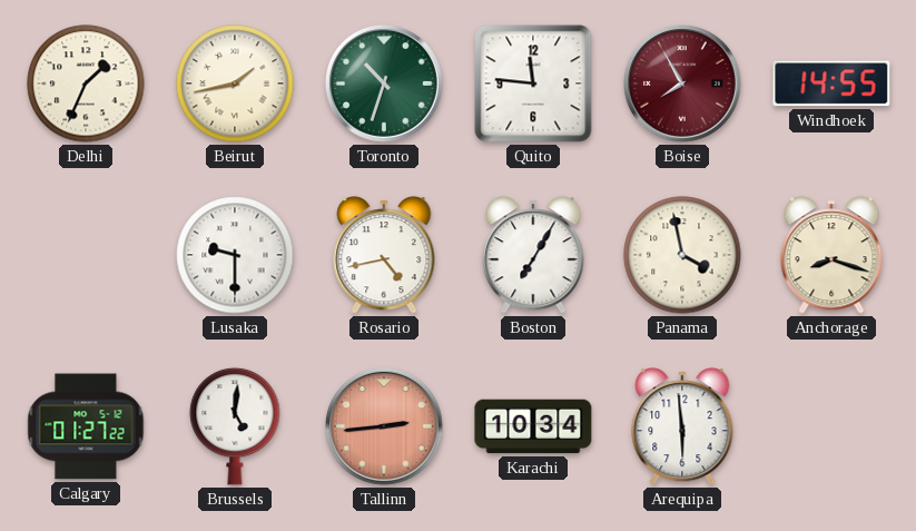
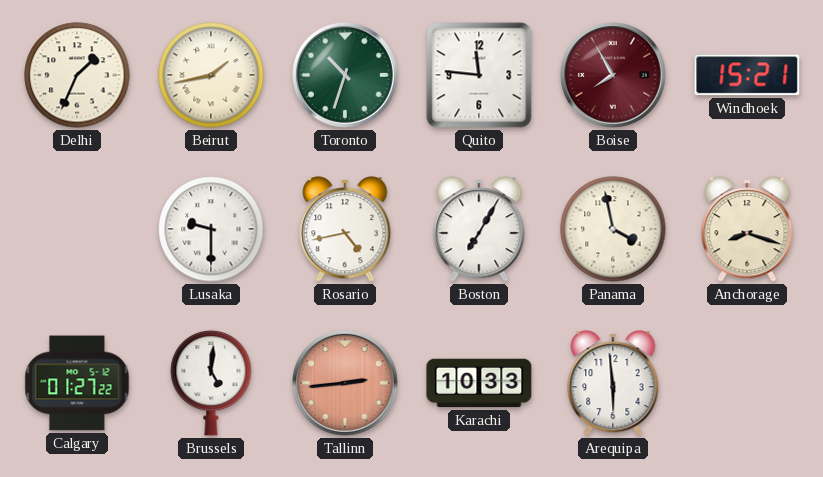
Windhoek: 14:55 -> 15:21 (747, 75)
Karachi: 10:34 -> 10:33 (479, 383)
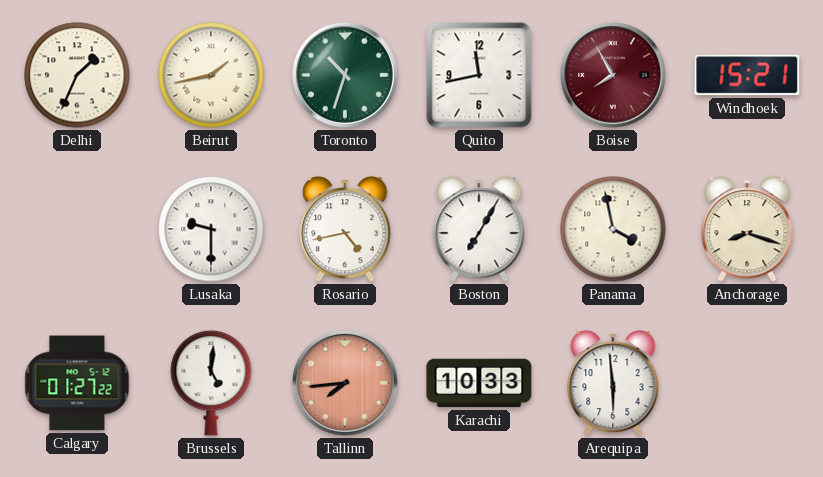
Quito: 11:46 -> 11:43 (479, 75)
Tallinn: 2:44 -> 7:44 (345, 383)
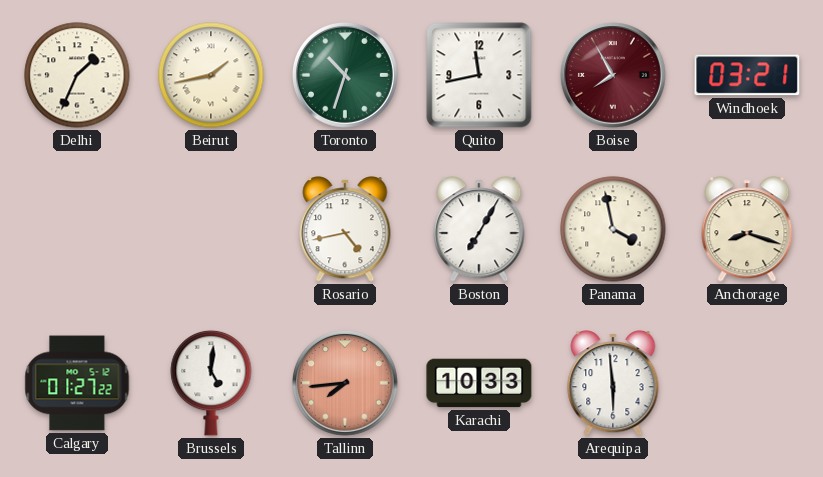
Windhoek: 15:21 -> 03:21 (747, 75)
Lusaka: 9:30 -> none (211, 229)
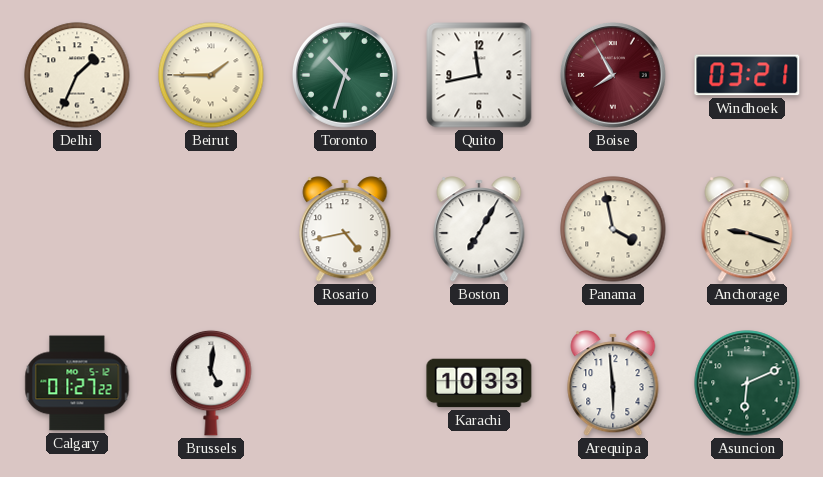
Beirut: 1:43 -> 1:45 (211, 75)
Anchorage: 8:18 -> 9:18 (747, 229)
Tallinn: 7:44 -> none (345, 383)
Asuncion: none -> 6:11 (747, 383)
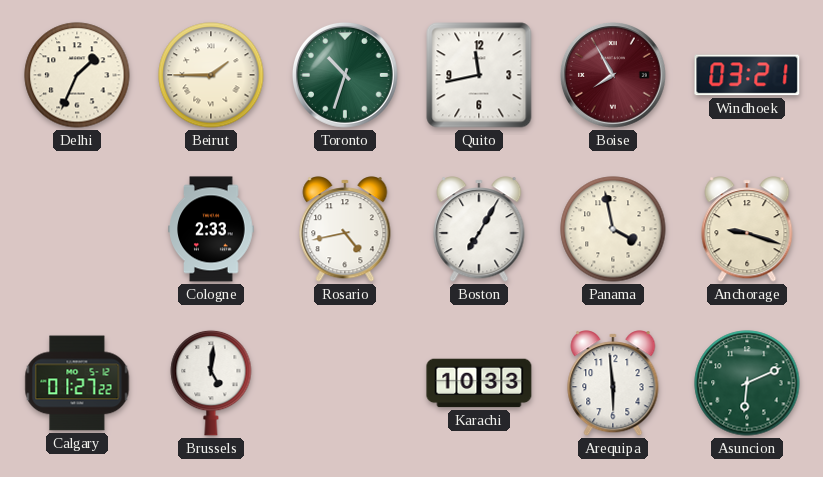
Cologne: none -> 2:33 (211, 229)
